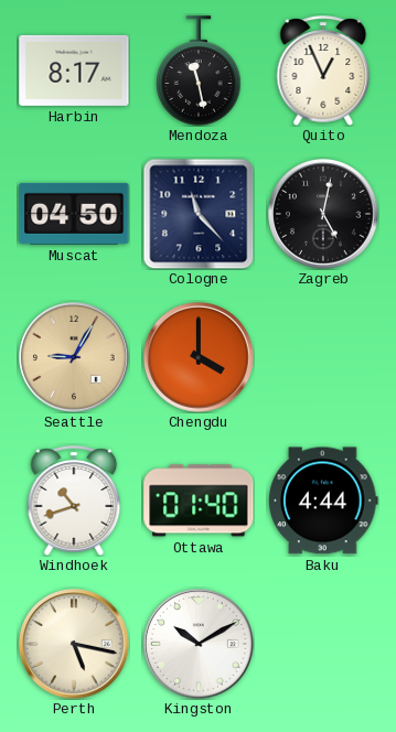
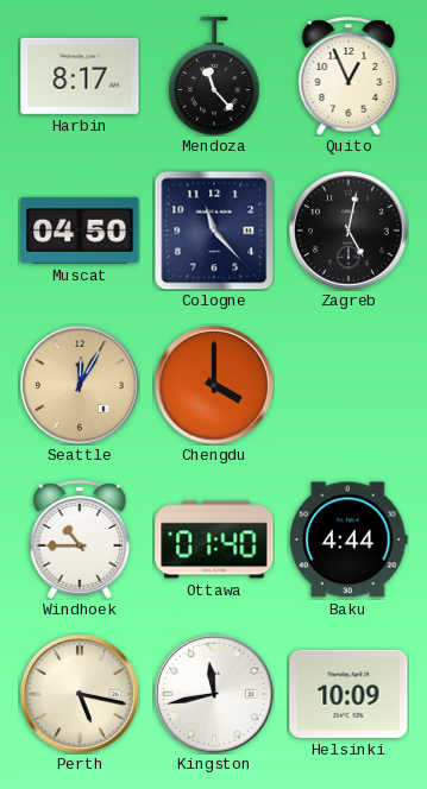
Mendoza: 11:28 -> 11:23 (214, 76)
Seattle: 9:05 -> 12:05 (81, 386)
Windhoek: 10:42 -> 10:45 (80, 539)
Kingston: 10:10 -> 11:43 (215, 695)
Helsinki: none -> 10:09 (348, 694)
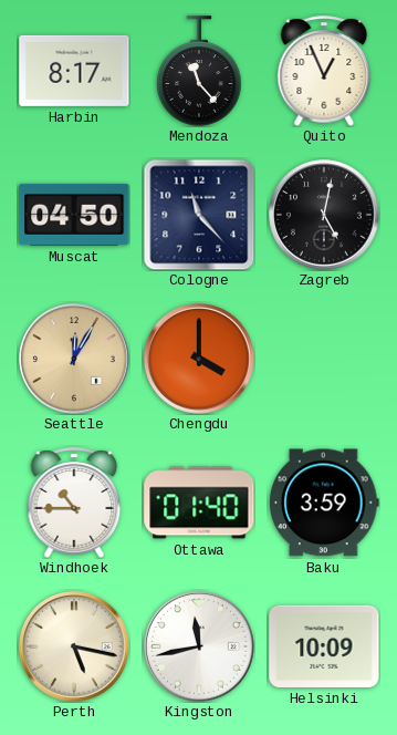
Baku: 4:44 -> 3:59 (324, 503)
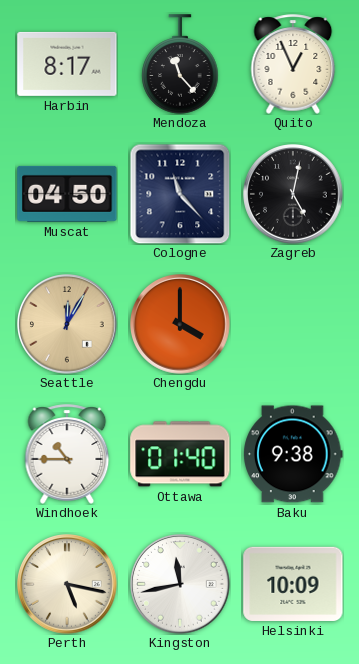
Baku: 3:59 -> 9:38 (293, 454)
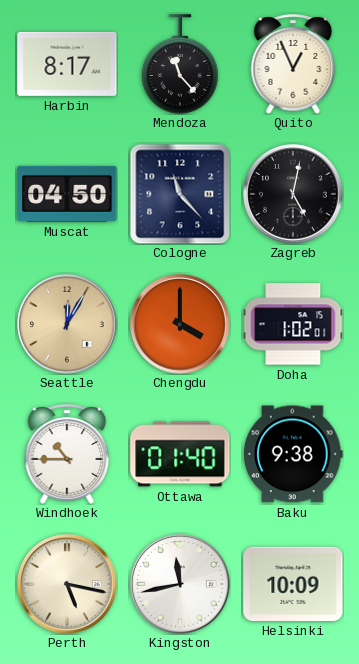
Doha: none -> 1:02 (293, 324)
